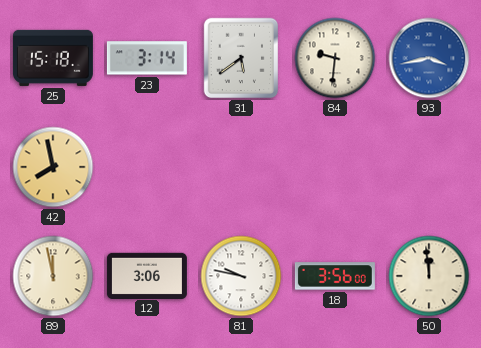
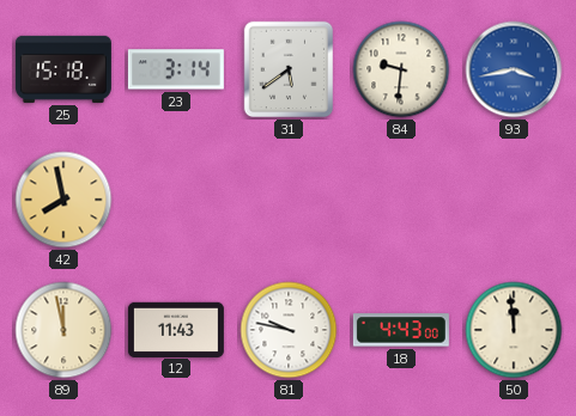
12: 3:06 -> 11:43 (176, 329)
18: 3:56 -> 4:43 (401, 330)
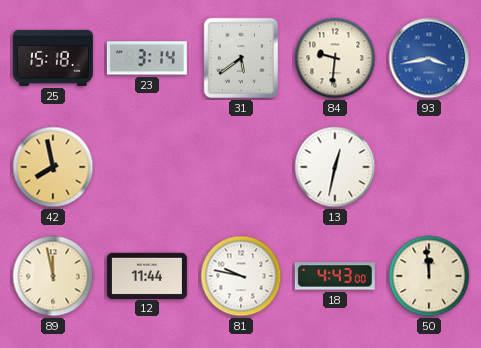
13: none -> 12:32 (335, 167)
12: 11:43 -> 11:44 (147, 275)
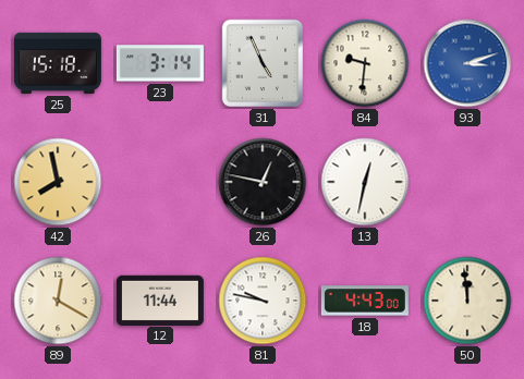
31: 5:39 -> 4:56 (263, 63)
93: 3:43 -> 3:12 (467, 63)
26: none -> 12:47 (263, 182)
89: 11:58 -> 12:20 (58, 301)
